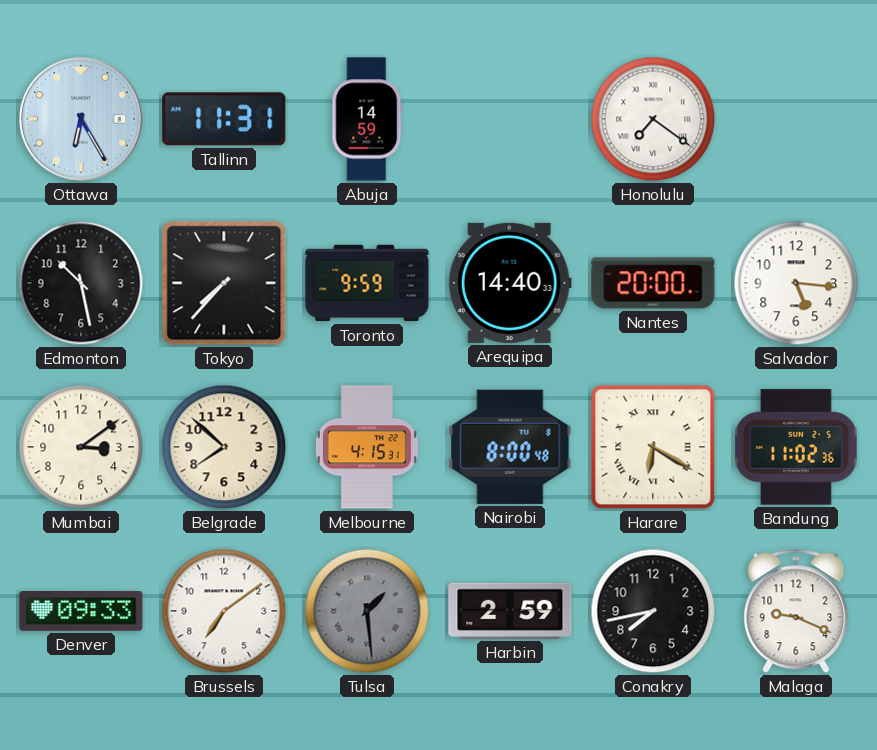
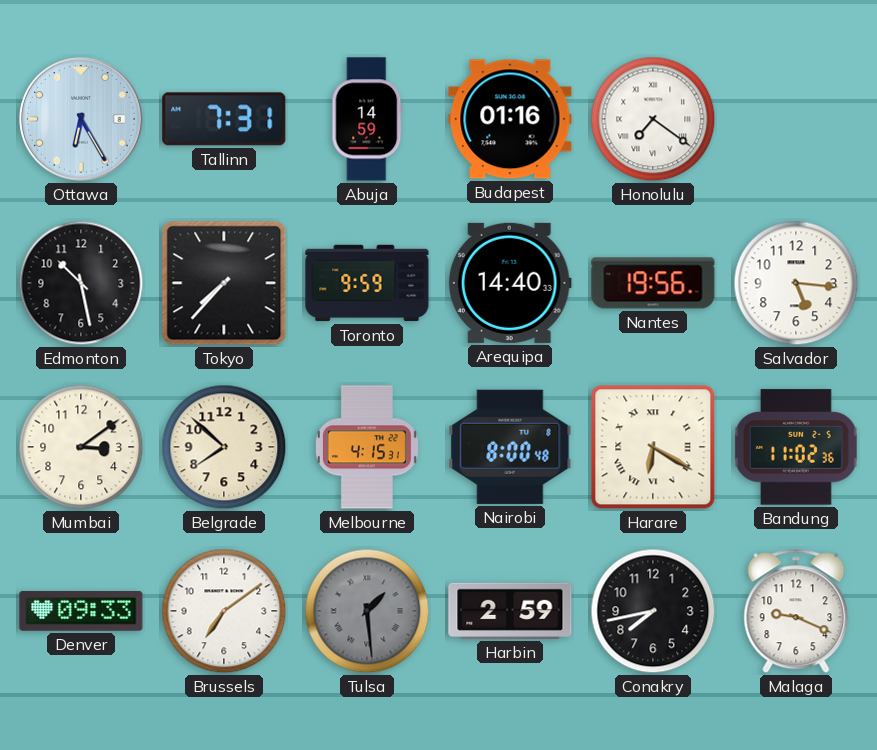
Tallinn: 11:31 -> 7:31 (224, 119)
Budapest: none -> 01:16 (510, 119)
Nantes: 20:00 -> 19:56 (653, 283)
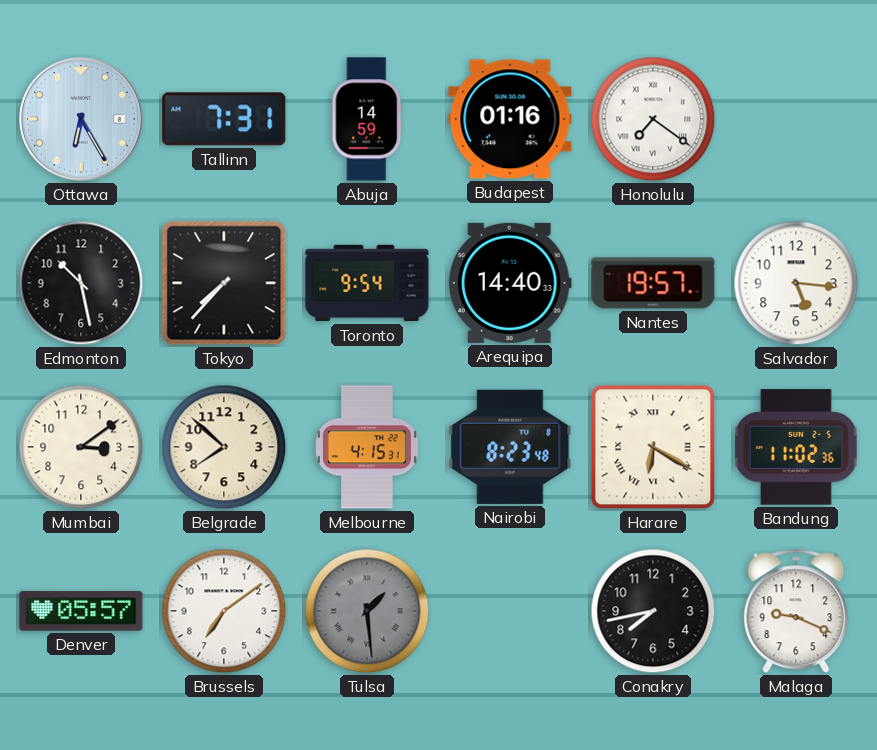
Toronto: 9:59 -> 9:54 (367, 283)
Nantes: 19:56 -> 19:57 (653, 283)
Nairobi: 8:00 -> 8:23 (510, 447)
Denver: 09:33 -> 05:57 (81, 612)
Harbin: 2:59 -> none (510, 611)
